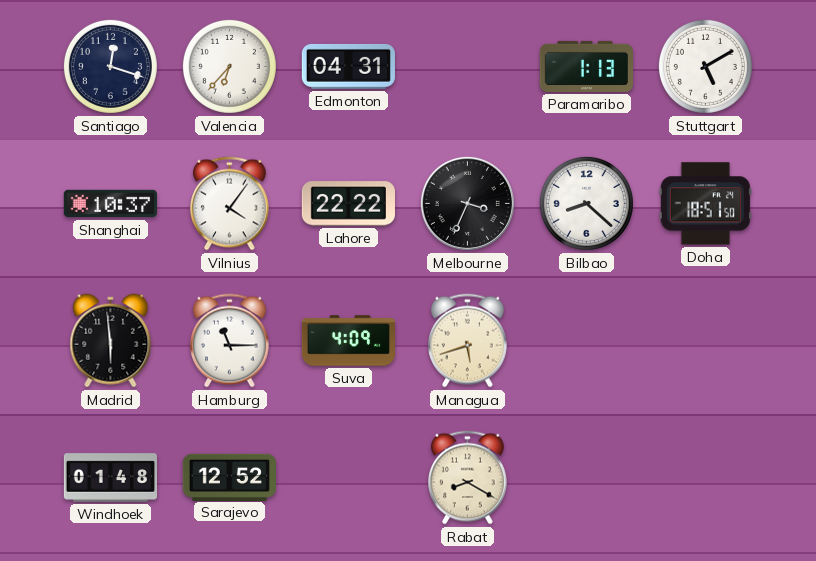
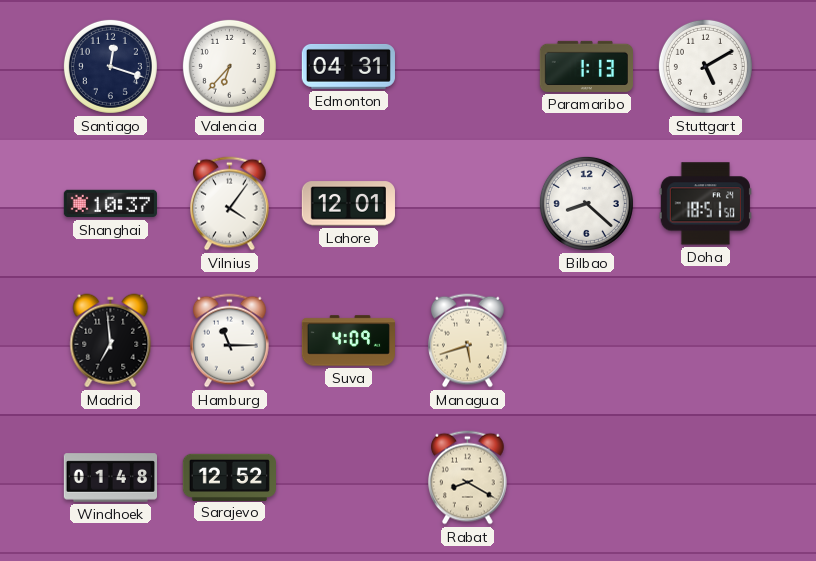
Lahore: 22:22 -> 12:01 (348, 204)
Melbourne: 3:34 -> none (467, 203)
Madrid: 5:59 -> 6:59 (111, 341)
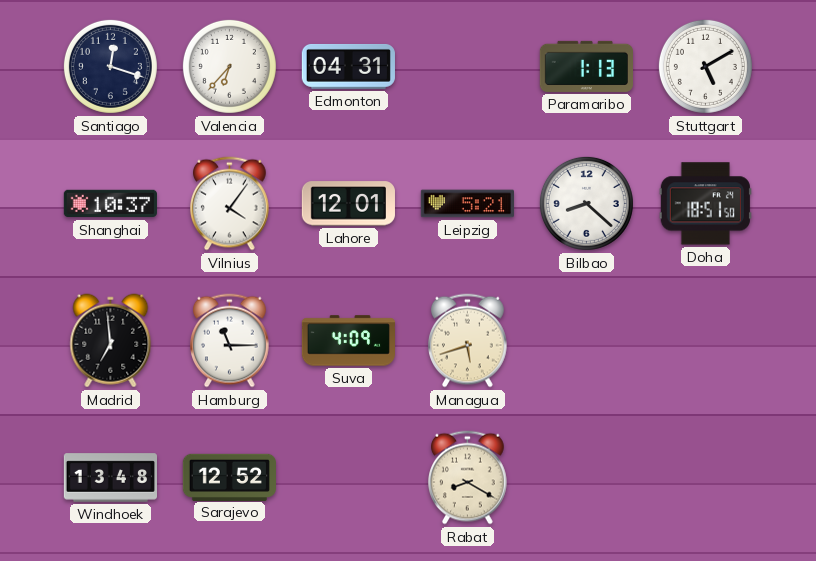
Leipzig: none -> 5:21 (467, 204)
Windhoek: 01:48 -> 13:48 (110, 478)
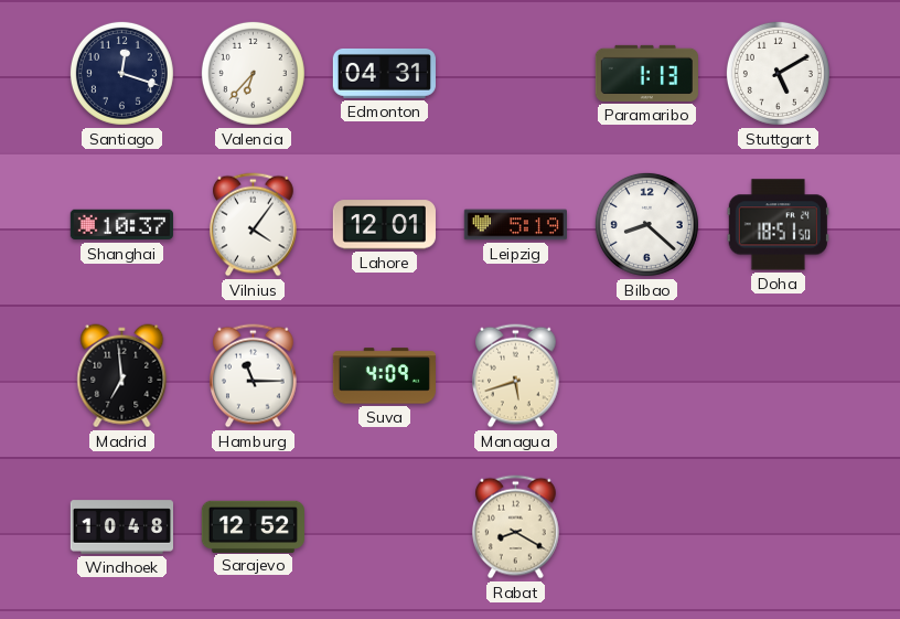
Leipzig: 5:21 -> 5:19 (515, 225)
Windhoek: 13:48 -> 10:48 (121, 527)
